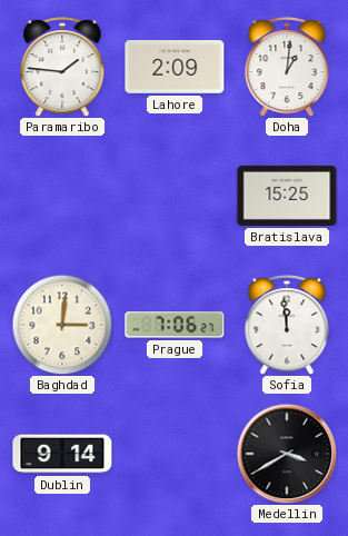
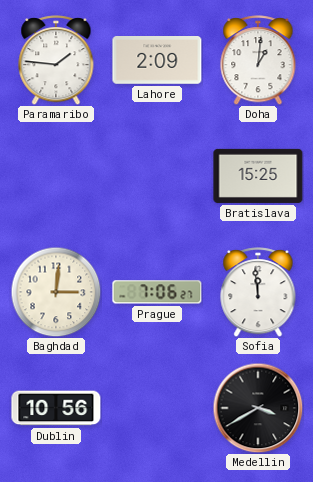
Dublin: 9:14 -> 10:56 (56, 408)
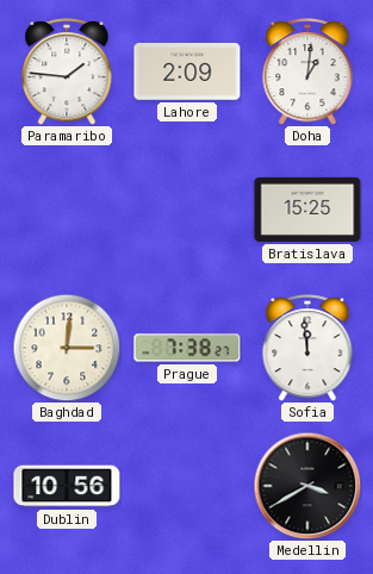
Prague: 7:06 -> 7:38 (187, 348)
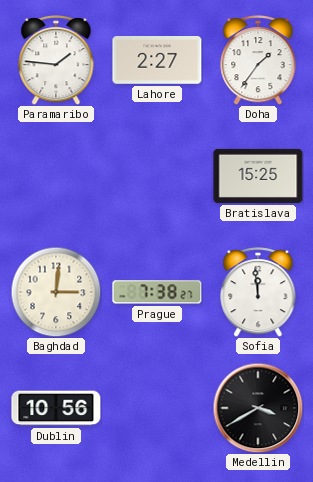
Lahore: 2:09 -> 2:27 (157, 61)
Doha: 1:01 -> 1:36 (258, 60)
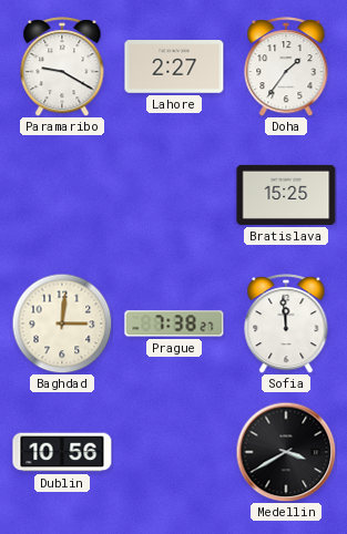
Paramaribo: 1:46 -> 9:20 (62, 66)
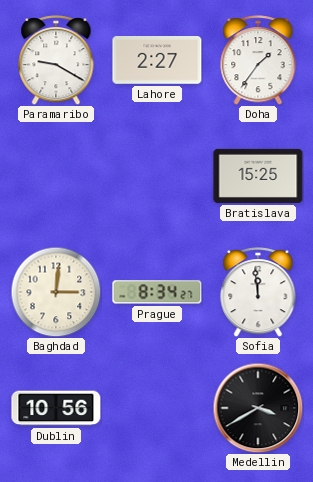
Prague: 7:38 -> 8:34 (157, 292)
